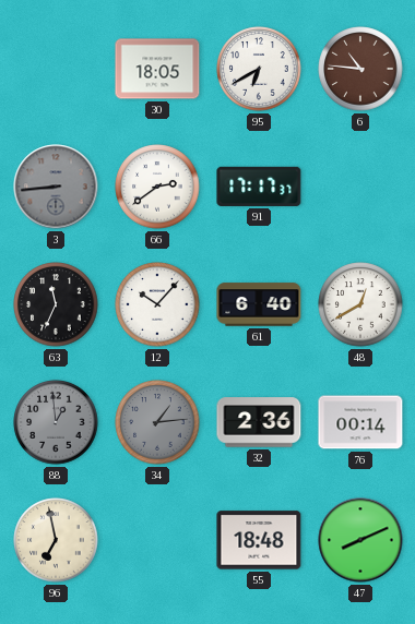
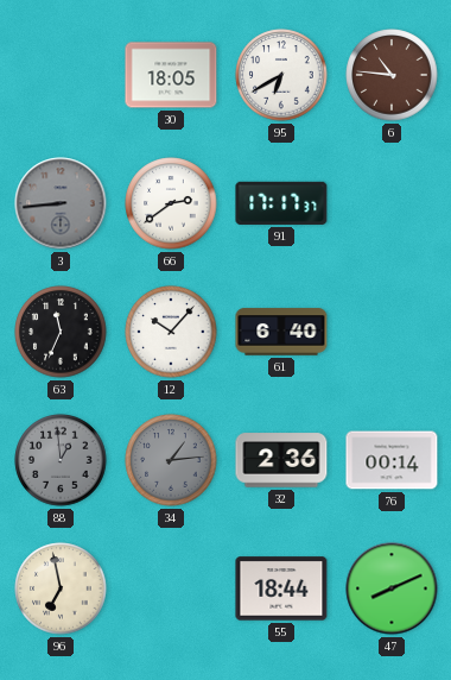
48: 12:40 -> none (360, 304)
55: 18:48 -> 18:44 (281, 588)
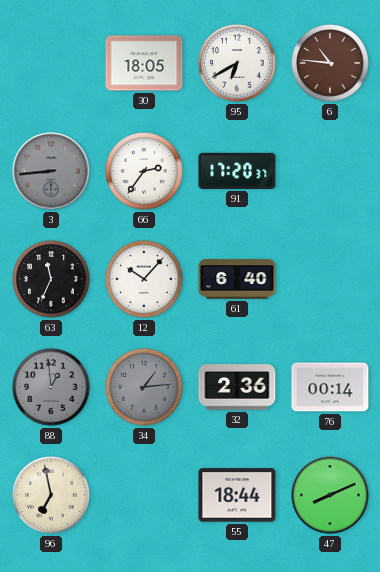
66: 2:39 -> 2:36 (144, 171)
91: 17:17 -> 17:20 (237, 171)
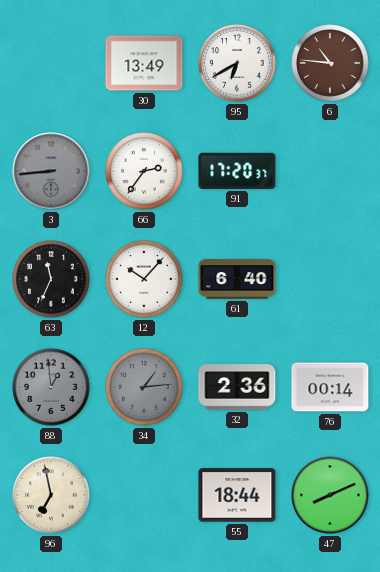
30: 18:05 -> 13:49 (144, 63)
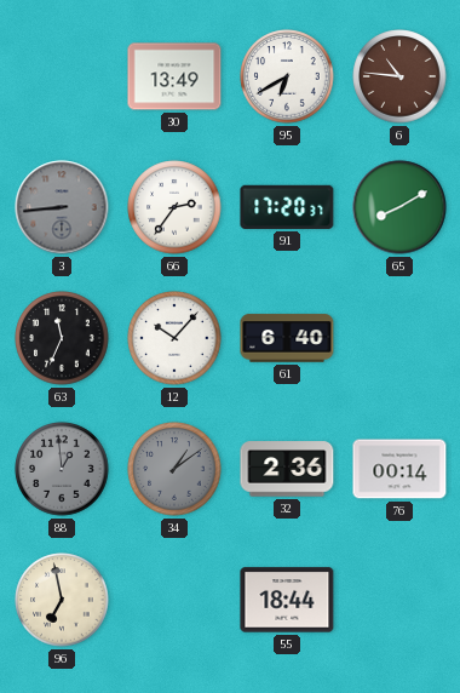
65: none -> 8:10 (399, 207)
34: 1:14 -> 1:09 (174, 469)
47: 8:11 -> none (330, 495)
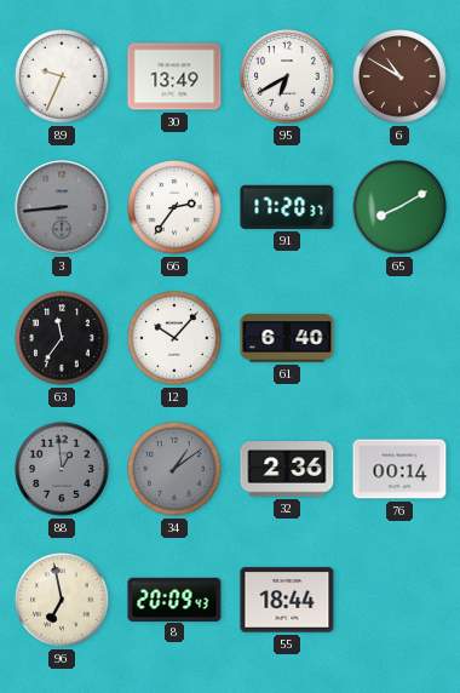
89: none -> 9:34 (62, 76)
6: 10:46 -> 10:50 (399, 76)
63: 11:34 -> 11:36 (62, 338)
8: none -> 20:09 (174, 598)
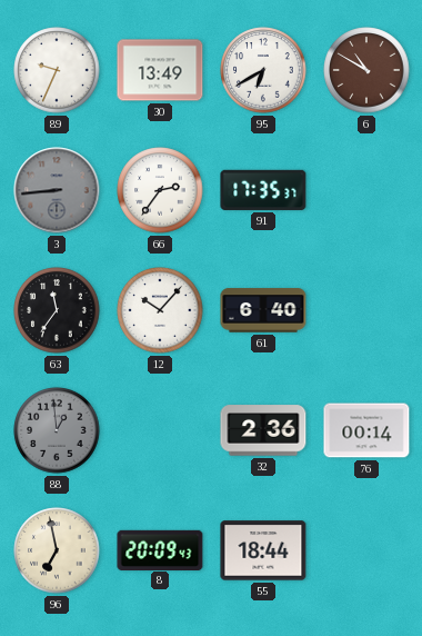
91: 17:20 -> 17:35 (263, 190)
65: 8:10 -> none (399, 207)
34: 1:09 -> none (174, 469)
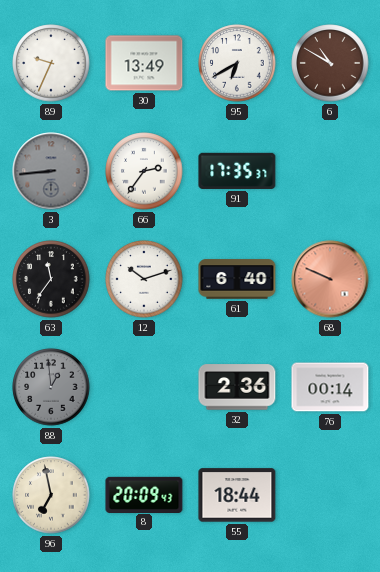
12: 10:07 -> 10:12 (144, 279)
68: none -> 9:49 (330, 279)
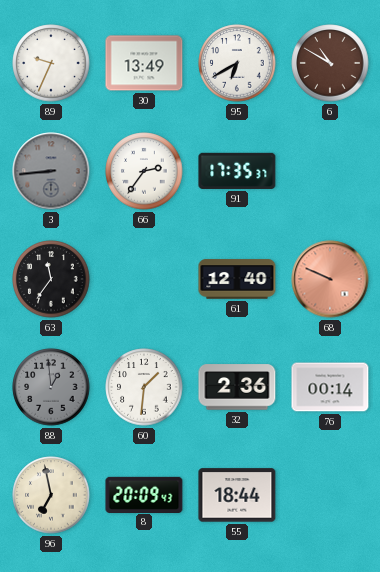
12: 10:12 -> none (144, 279)
61: 6:40 -> 12:40 (237, 279)
60: none -> 1:31 (144, 387)
